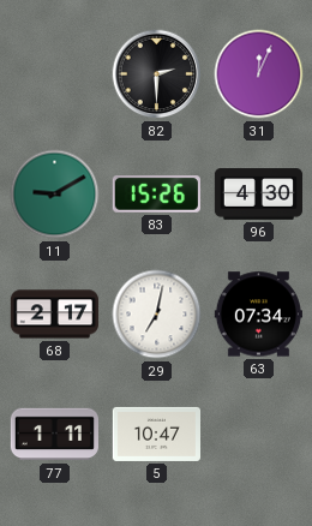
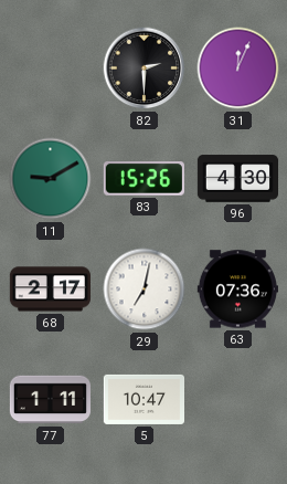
63: 07:34 -> 07:36 (237, 290)
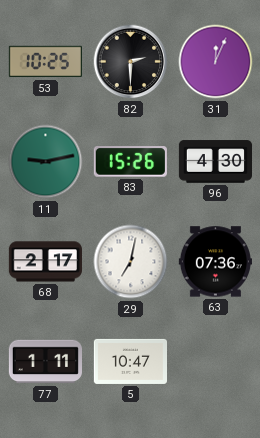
53: none -> 10:25 (45, 62)
11: 9:10 -> 9:13 (46, 162)
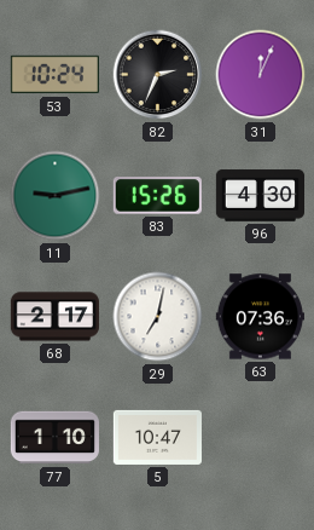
53: 10:25 -> 10:24 (54, 75)
82: 2:30 -> 2:34 (158, 75)
77: 1:11 -> 1:10 (54, 438)
